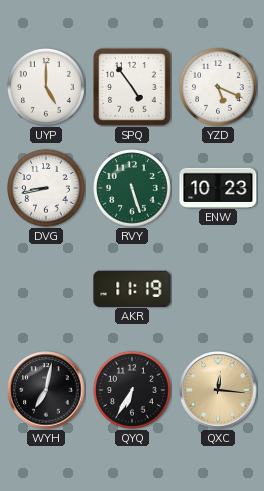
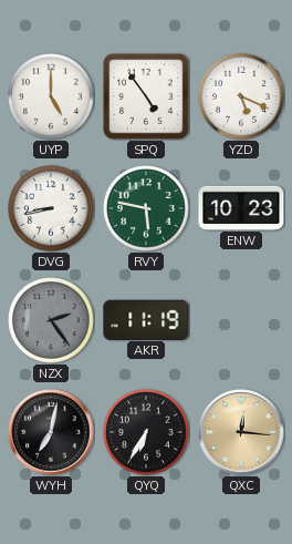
RVY: 5:27 -> 5:47 (146, 208)
NZX: none -> 2:24 (51, 320)
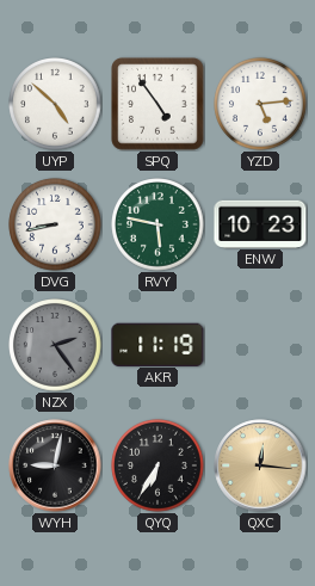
UYP: 5:00 -> 4:52 (55, 104)
YZD: 5:19 -> 5:14 (260, 104)
WYH: 7:02 -> 9:02 (55, 465)
